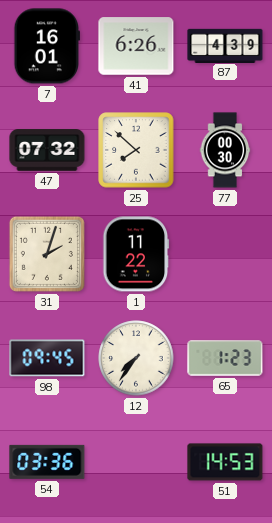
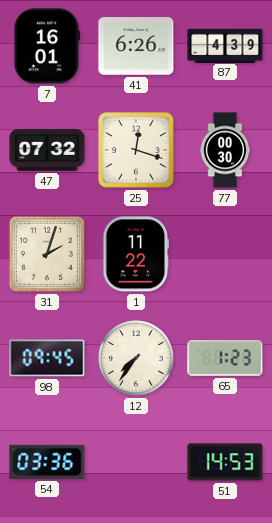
25: 7:52 -> 12:18 (136, 150)
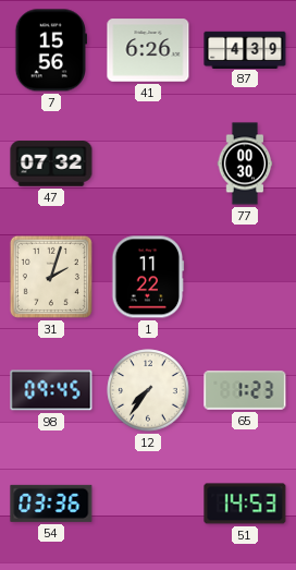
7: 16:01 -> 15:56 (50, 50)
25: 12:18 -> none (136, 150)
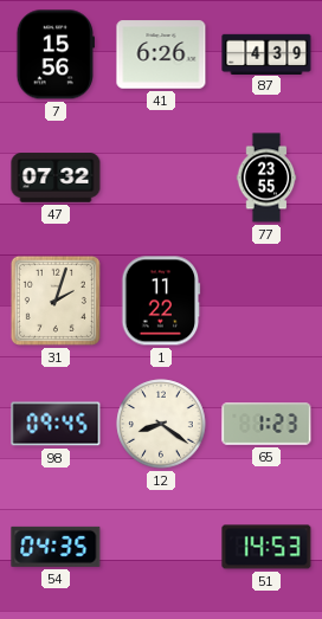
77: 00:30 -> 23:55 (266, 178)
12: 7:36 -> 8:21 (161, 424)
54: 03:36 -> 04:35 (56, 547)
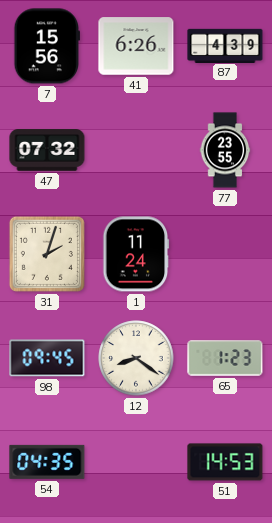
1: 11:22 -> 11:24 (136, 254)
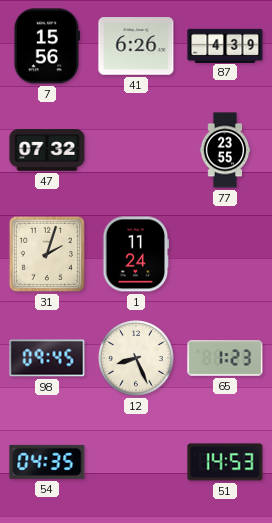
12: 8:21 -> 8:26 (136, 358)
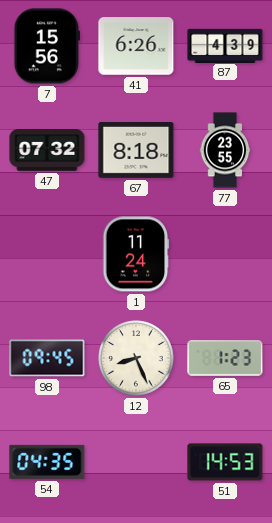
67: none -> 8:18 (136, 151)
31: 2:03 -> none (47, 254)
